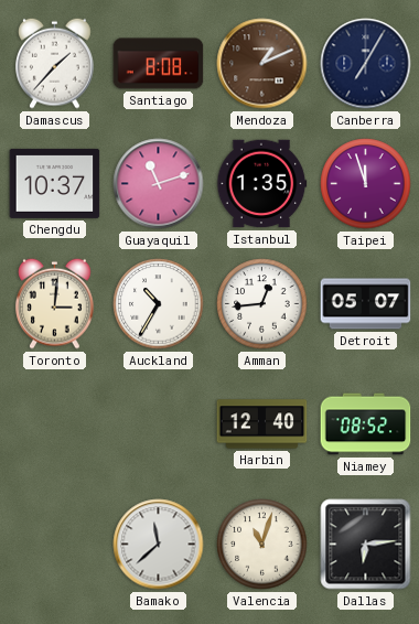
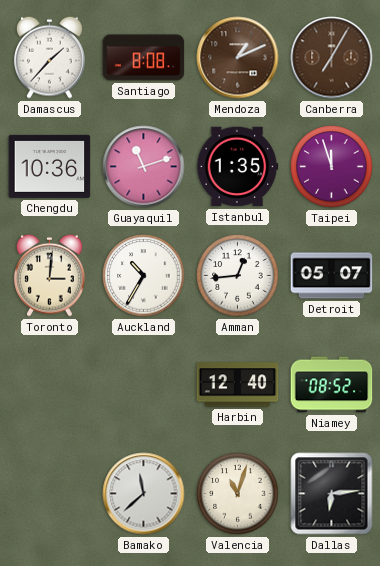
Canberra dial: navy -> brown (332, 58)
Chengdu: 10:37 -> 10:36 (50, 166)
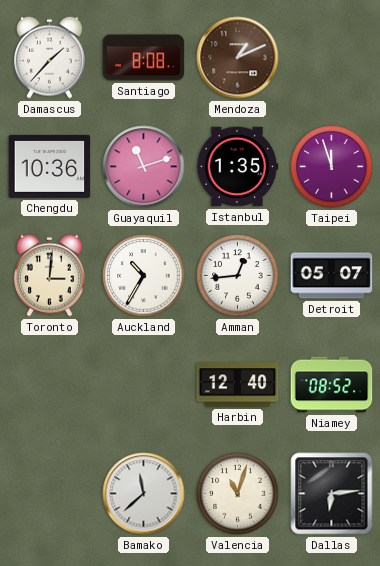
Canberra: 7:05 -> none (332, 58)
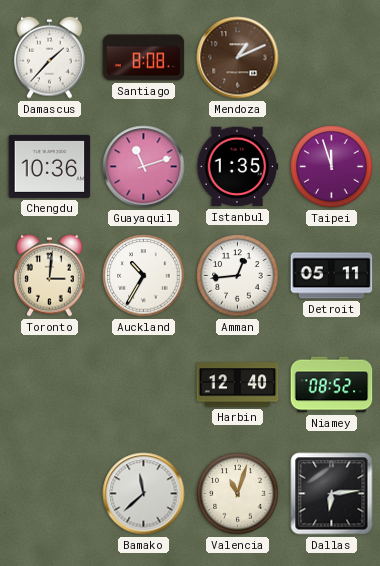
Detroit: 05:07 -> 05:11 (332, 276)
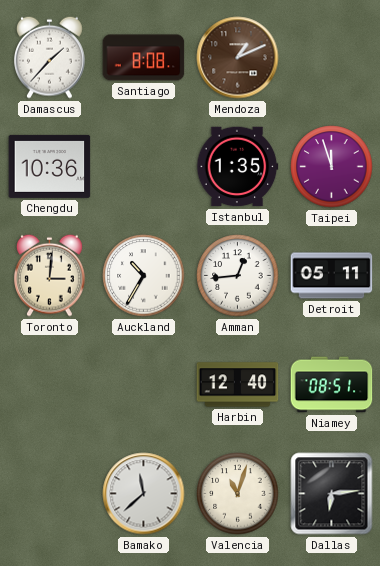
Guayaquil: 11:12 -> none (144, 167)
Niamey: 08:52 -> 08:51 (332, 385)
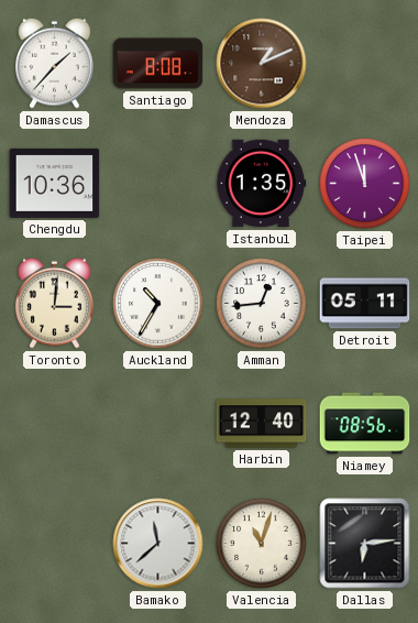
Niamey: 08:51 -> 08:56 (365, 424)
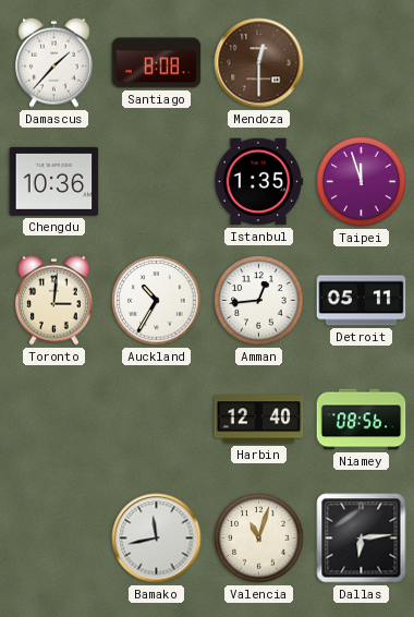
Mendoza: 1:11 -> 12:30 (259, 63)
Bamako: 11:38 -> 11:43 (157, 539)
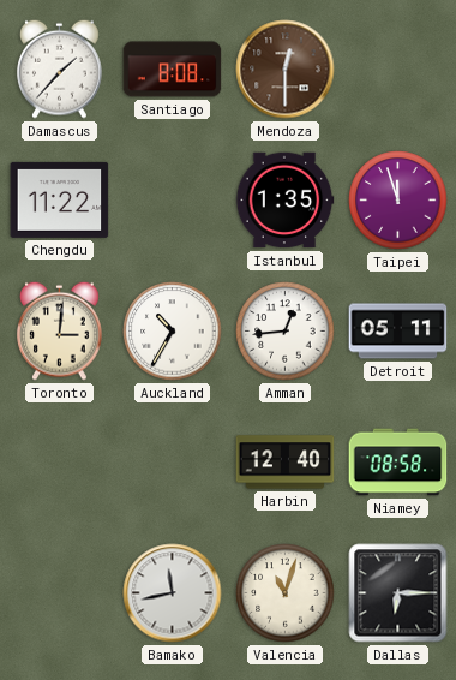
Chengdu: 10:36 -> 11:22 (60, 199)
Niamey: 08:56 -> 08:58 (398, 463)
Dallas: 6:14 -> 6:15 (398, 593)
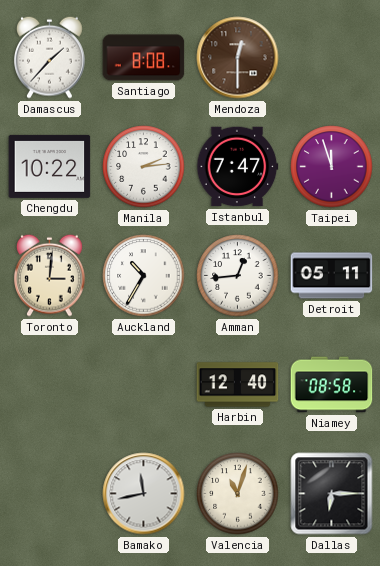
Chengdu: 11:22 -> 10:22 (50, 166)
Manila: none -> 2:14 (144, 167)
Istanbul: 1:35 -> 7:47 (237, 167)
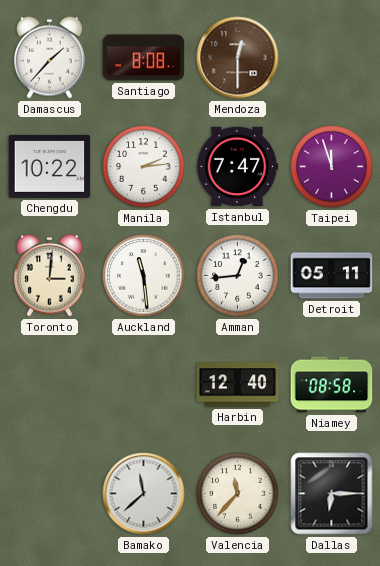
Auckland: 10:35 -> 11:29 (144, 276)
Bamako: 11:43 -> 11:38 (144, 494)
Valencia: 11:03 -> 11:37 (238, 494)
